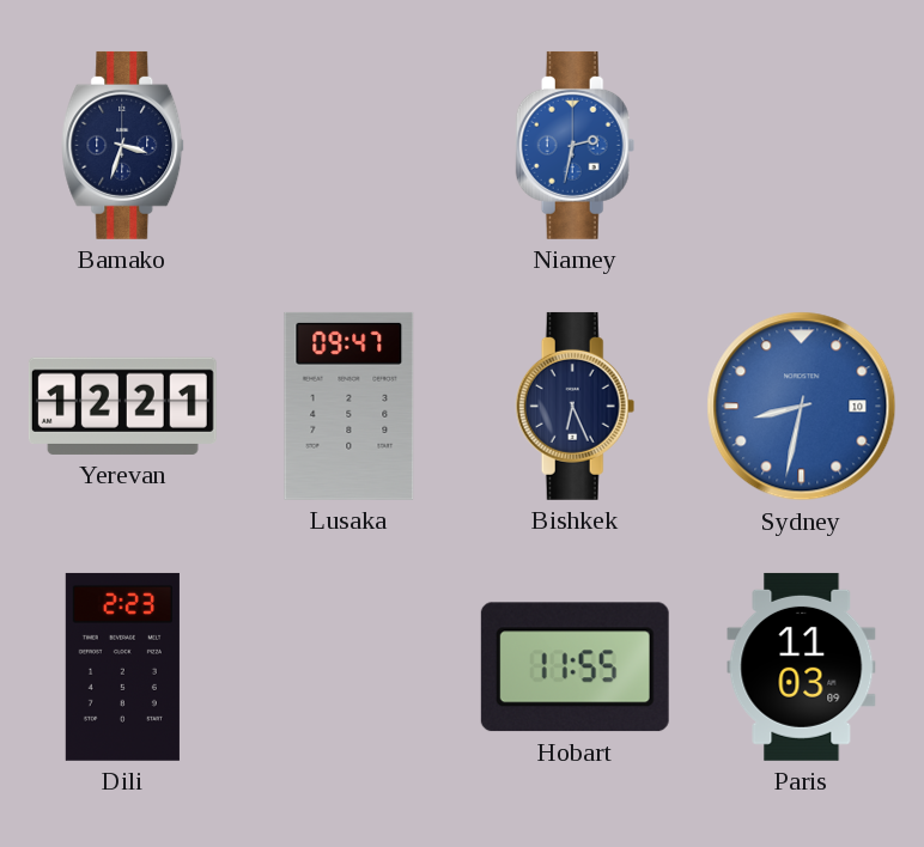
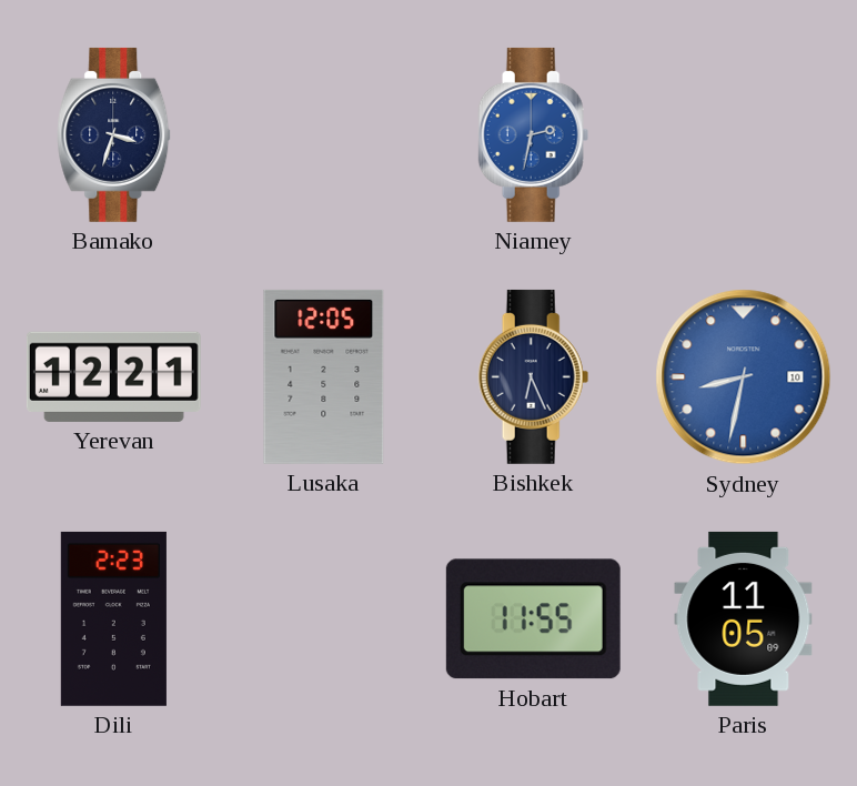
Lusaka: 09:47 -> 12:05 (324, 376)
Paris: 11:03 -> 11:05 (744, 618)
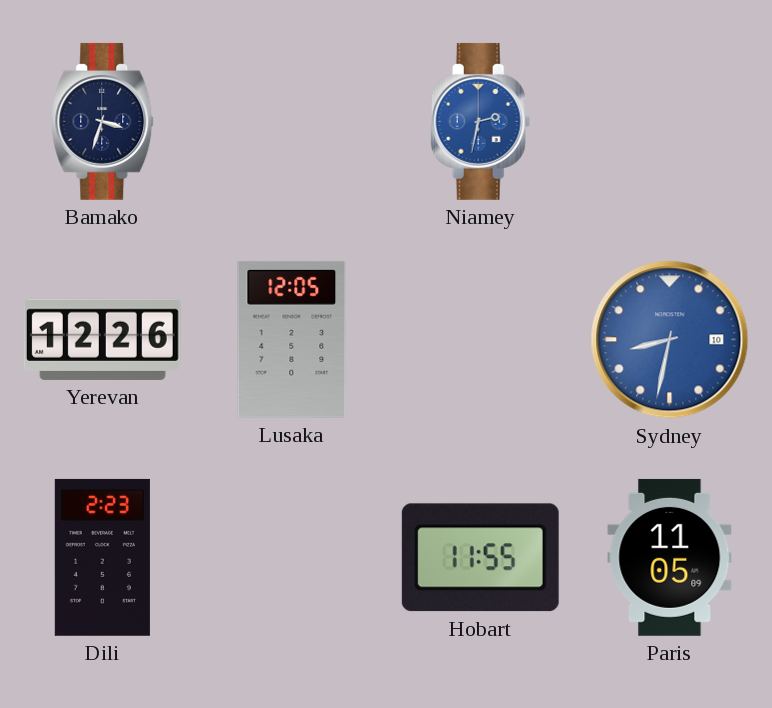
Yerevan: 12:21 -> 12:26 (102, 339)
Bishkek: 6:26 -> none (534, 376)
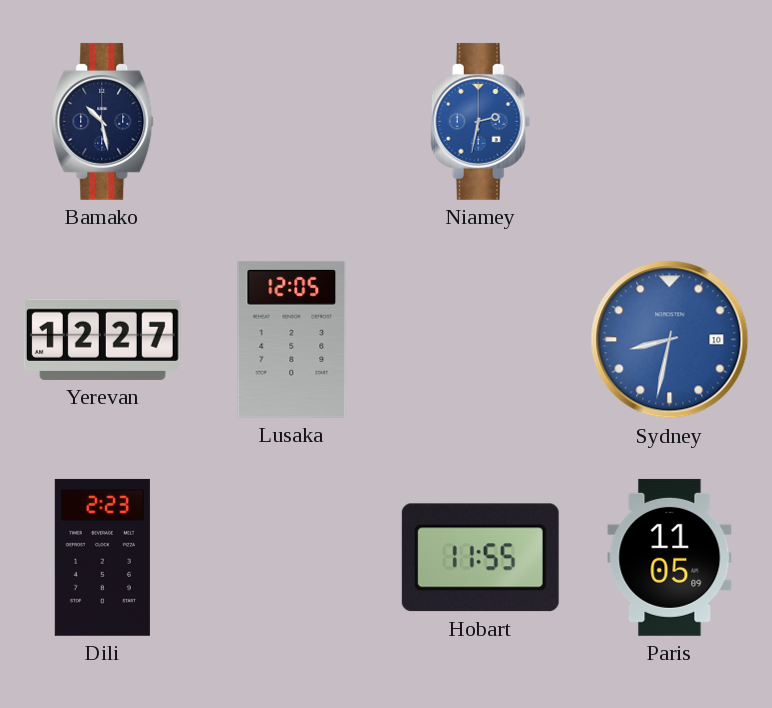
Bamako: 3:33 -> 10:28 (103, 121)
Yerevan: 12:26 -> 12:27 (102, 339)
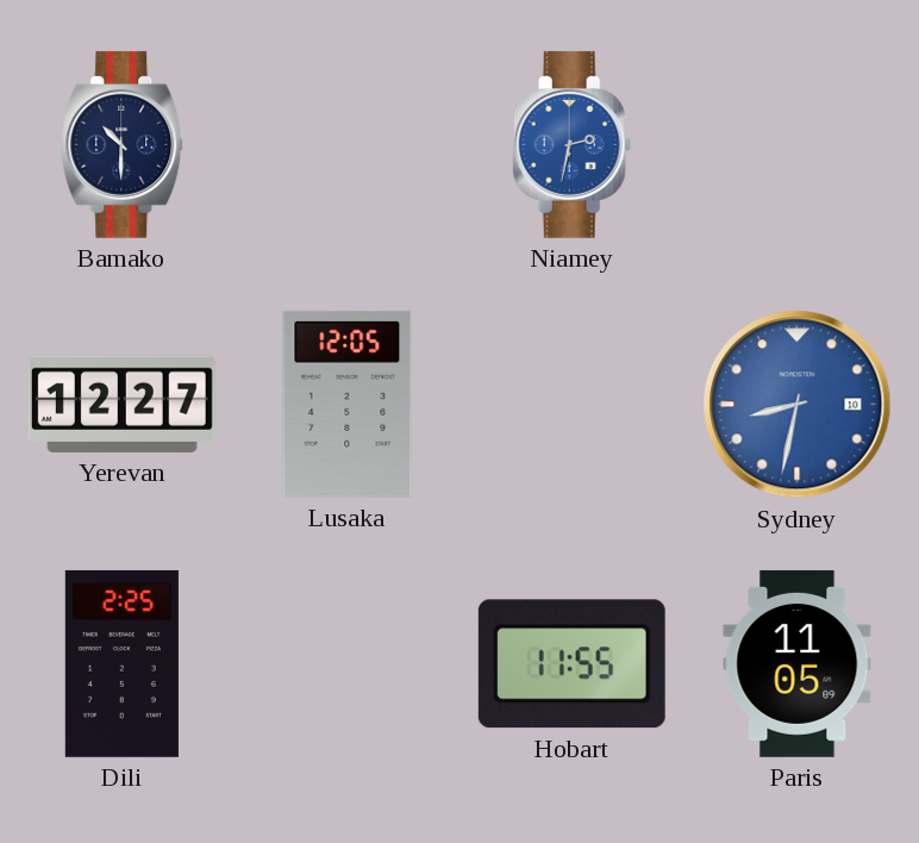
Bamako: 10:28 -> 10:30 (123, 144)
Dili: 2:23 -> 2:25 (121, 663)
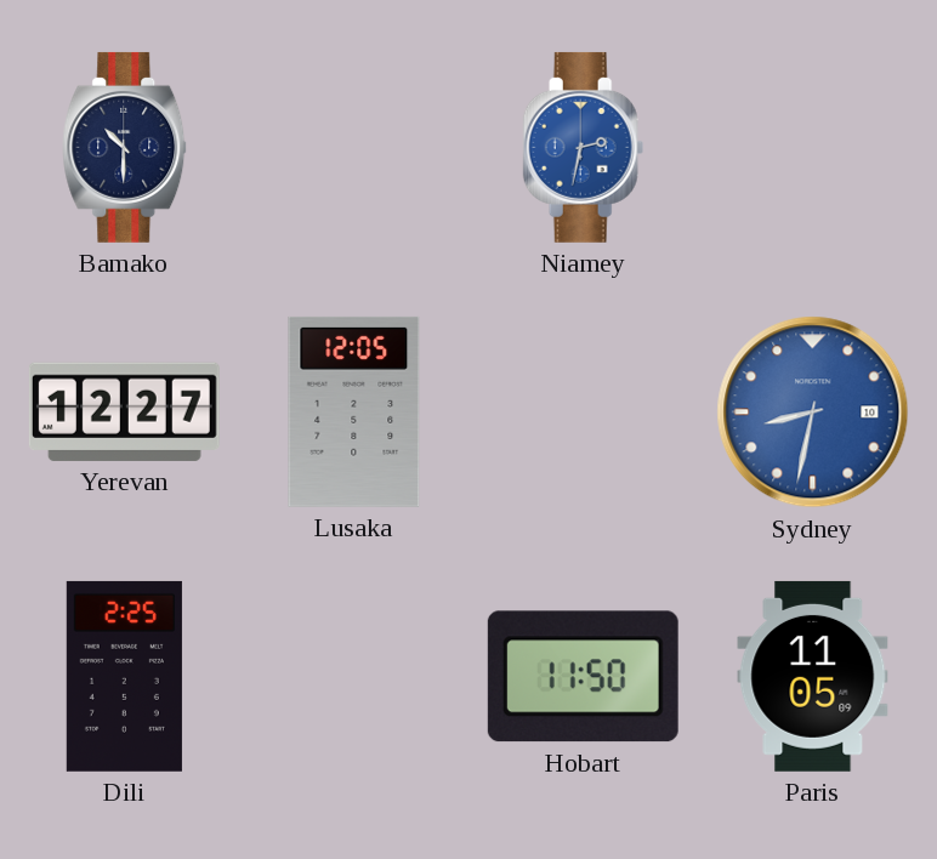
Hobart: 11:55 -> 11:50 (583, 677)
